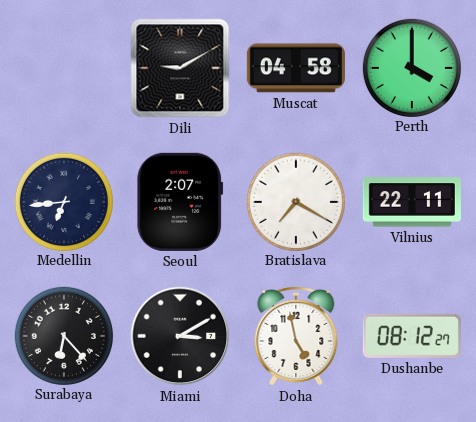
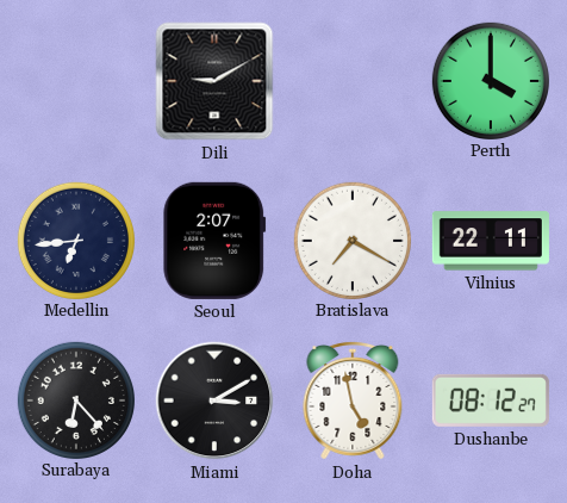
Muscat: 04:58 -> none (296, 68)
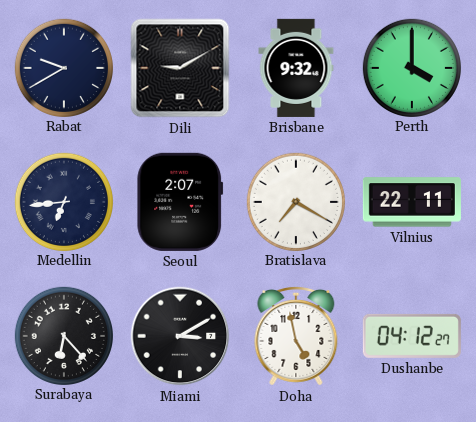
Rabat: none -> 9:40 (63, 67)
Brisbane: none -> 9:32 (296, 68)
Dushanbe: 08:12 -> 04:12 (412, 336)
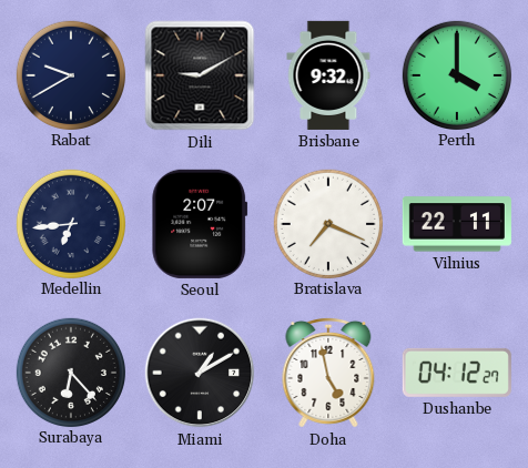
Bratislava: 7:20 -> 7:19 (327, 223)
Miami: 3:10 -> 1:10 (200, 373)
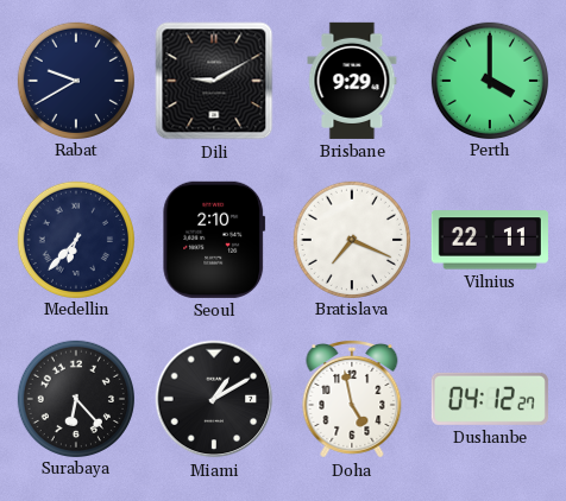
Brisbane: 9:32 -> 9:29 (352, 81)
Medellin: 6:44 -> 6:37 (75, 239)
Seoul: 2:07 -> 2:10 (214, 240)
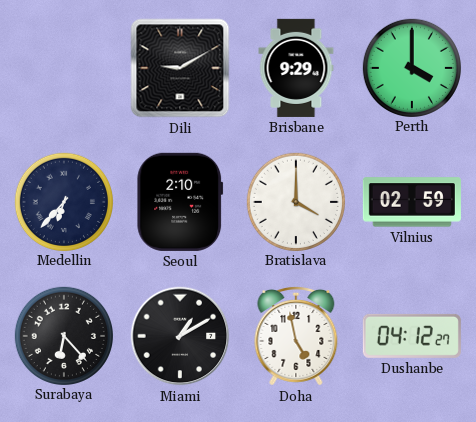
Rabat: 9:40 -> none (75, 80)
Bratislava: 7:19 -> 4:00 (295, 201)
Vilnius: 22:11 -> 02:59 (412, 202)
